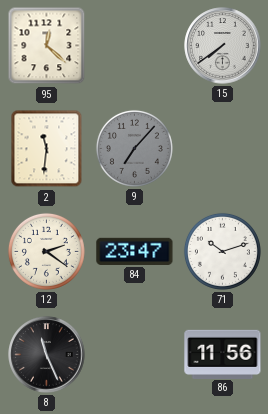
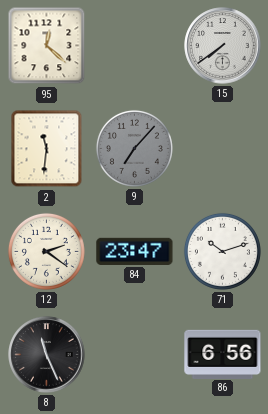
86: 11:56 -> 6:56 (223, 354)
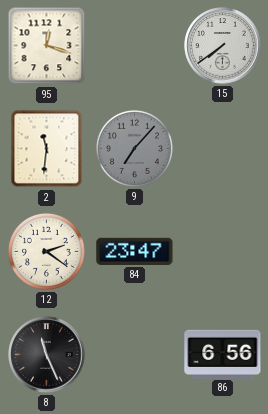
95: 12:22 -> 12:18 (47, 46)
71: 10:12 -> none (222, 251)
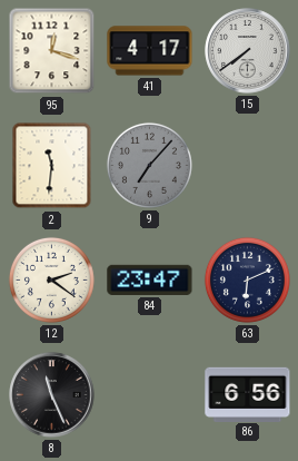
41: none -> 4:17 (150, 51)
63: none -> 6:11 (247, 279)
